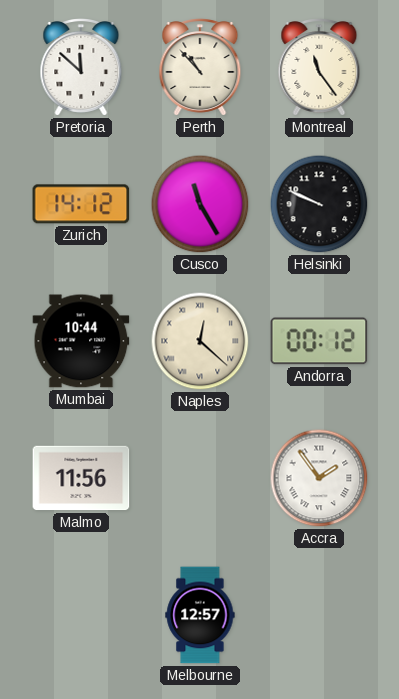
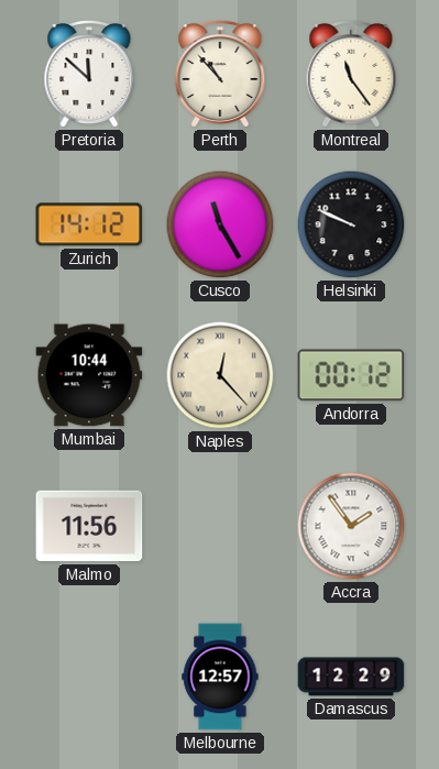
Naples: 12:22 -> 12:23 (220, 375)
Damascus: none -> 12:29 (351, 677)
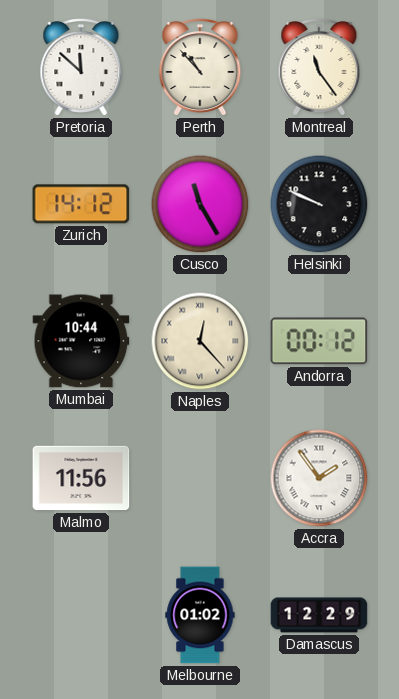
Melbourne: 12:57 -> 01:02 (200, 615)
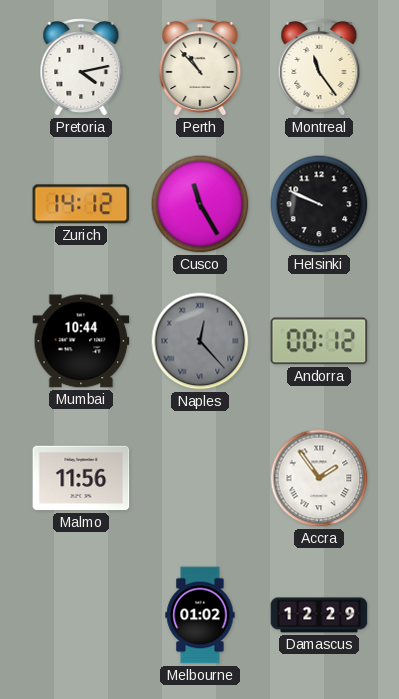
Pretoria: 11:52 -> 4:13 (81, 68)
Naples dial: cream -> grey (200, 341)
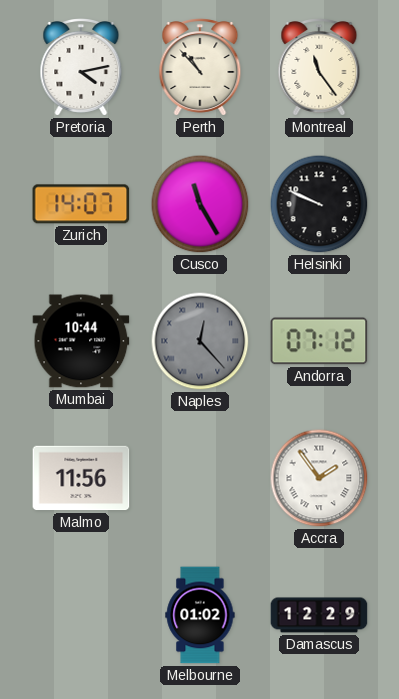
Zurich: 14:12 -> 14:07 (81, 204)
Andorra: 00:12 -> 07:12 (319, 341)
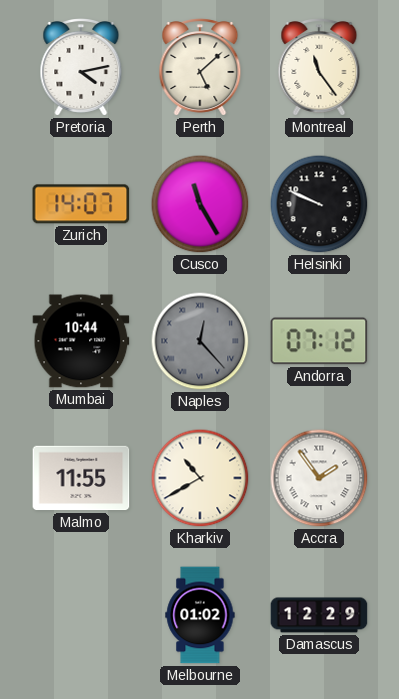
Perth: 10:53 -> 5:08 (200, 68)
Malmo: 11:56 -> 11:55 (81, 478)
Kharkiv: none -> 10:40 (200, 478)
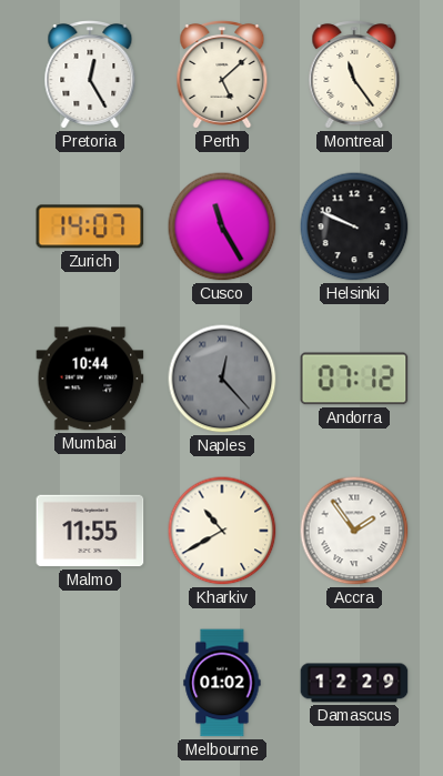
Pretoria: 4:13 -> 12:25 (90, 75)
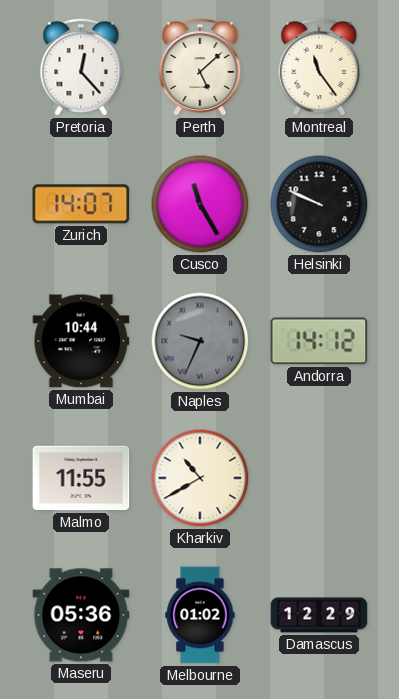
Pretoria: 12:25 -> 12:23 (81, 68)
Naples: 12:23 -> 9:34 (200, 341)
Andorra: 07:12 -> 14:12 (319, 341)
Accra: 1:54 -> none (354, 531)
Maseru: none -> 05:36 (81, 615)
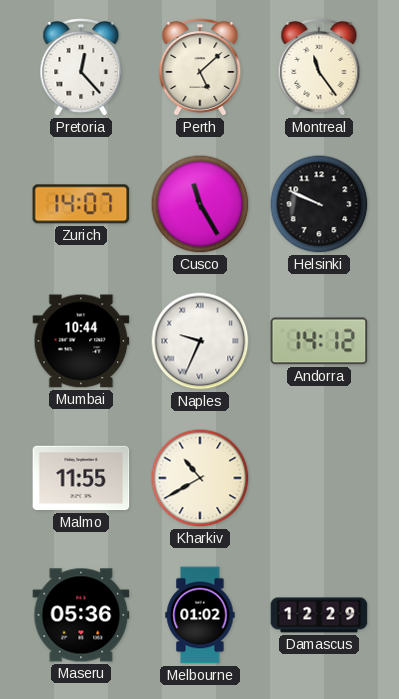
Naples dial: grey -> white (200, 341)
